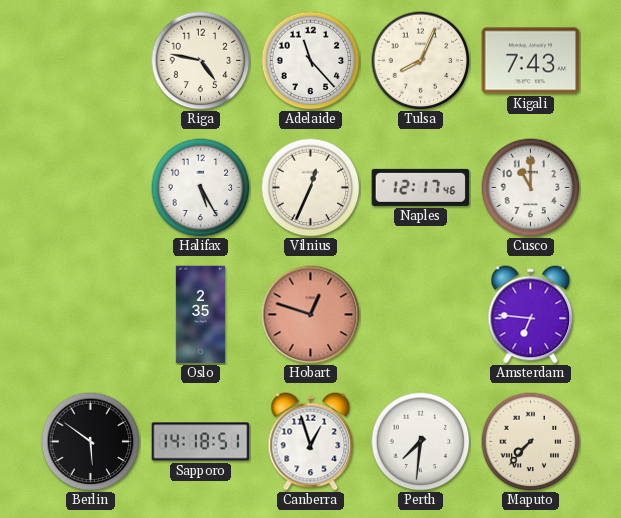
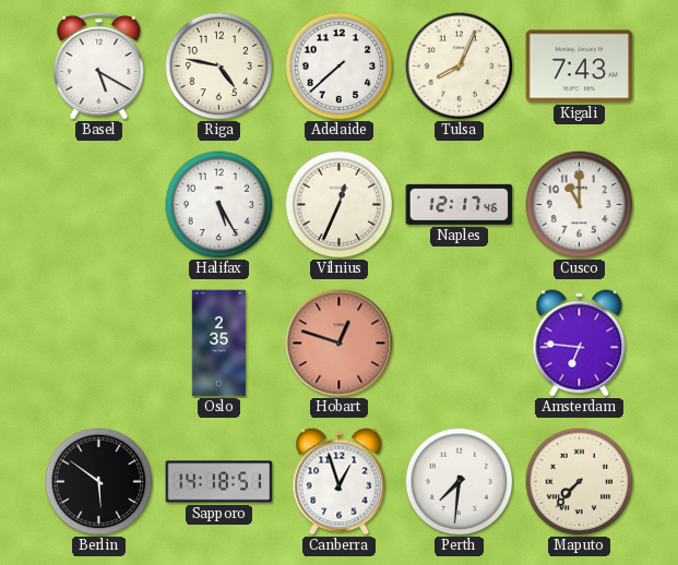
Basel: none -> 5:20 (99, 65)
Adelaide: 11:23 -> 7:38 (340, 67)
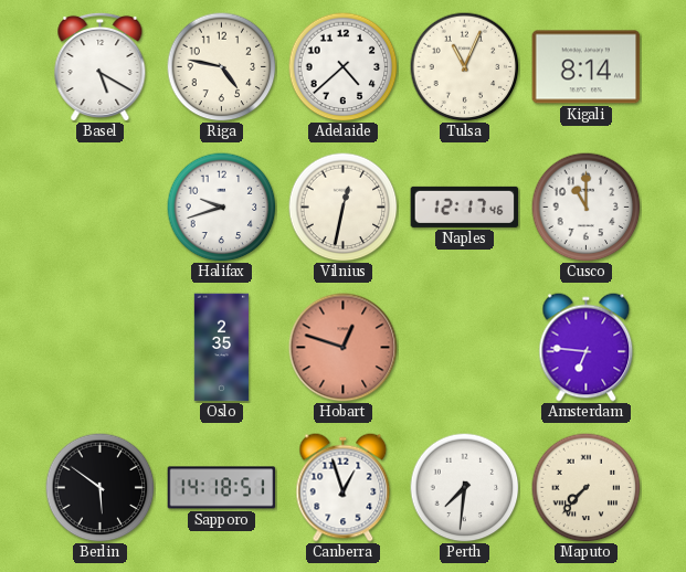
Adelaide: 7:38 -> 4:38 (344, 67)
Tulsa: 8:04 -> 11:04 (465, 67)
Kigali: 7:43 -> 8:14 (587, 67)
Halifax: 5:25 -> 9:42 (222, 208)
Vilnius: 12:34 -> 12:32 (344, 208)
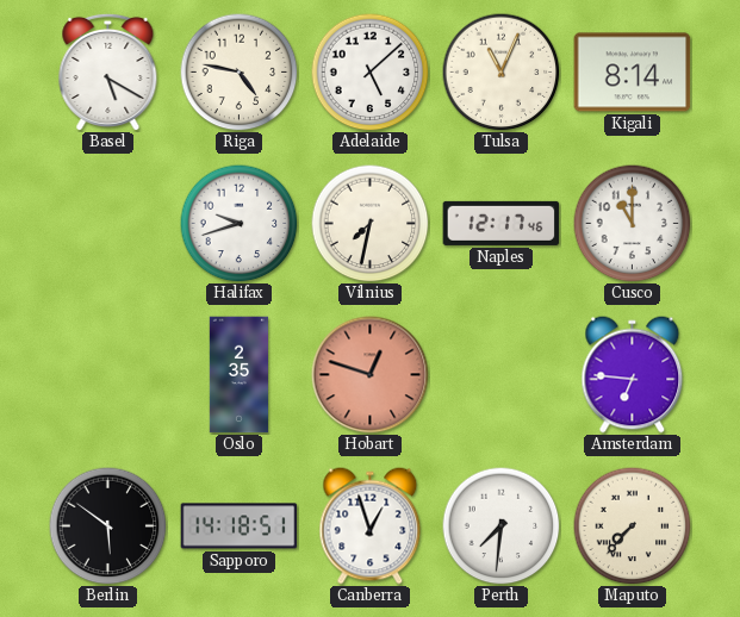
Adelaide: 4:38 -> 5:08 (371, 73)
Vilnius: 12:32 -> 7:32 (371, 224)
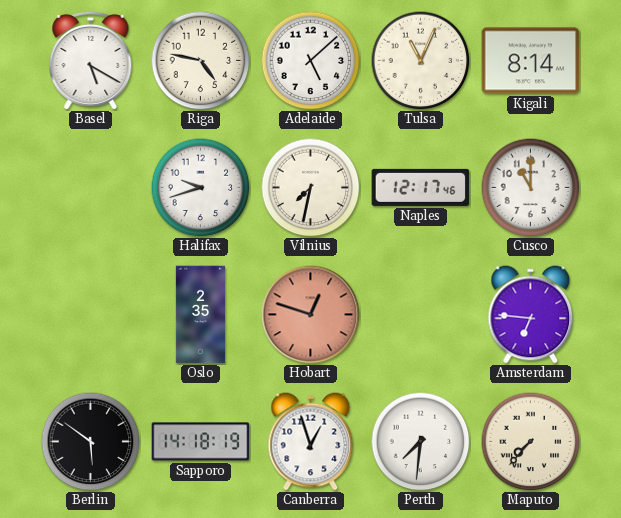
Sapporo: 14:18:51 -> 14:18:19 (201, 442)
